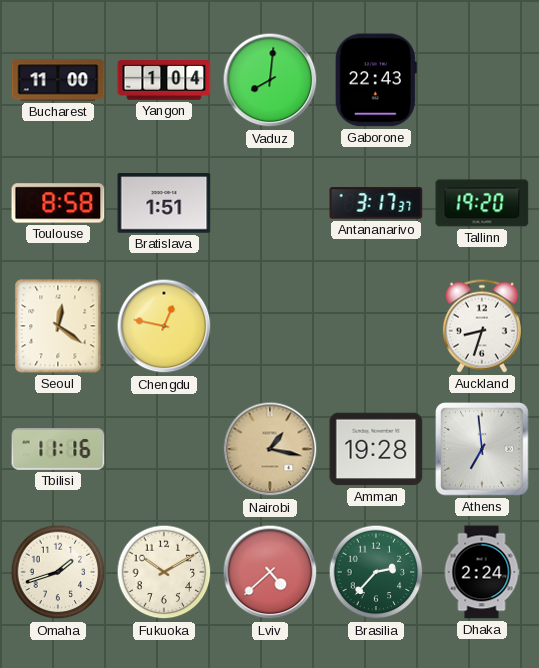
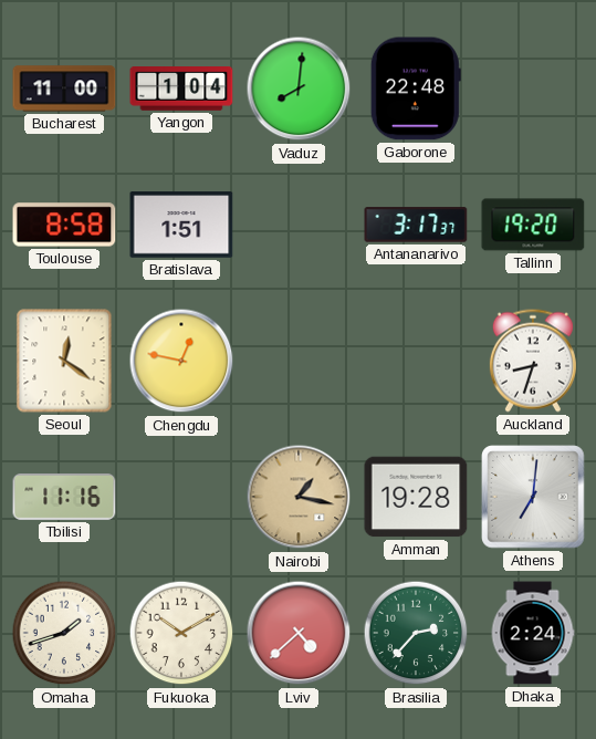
Gaborone: 22:43 -> 22:48 (416, 89)
Athens: 6:59 -> 7:01 (533, 497)
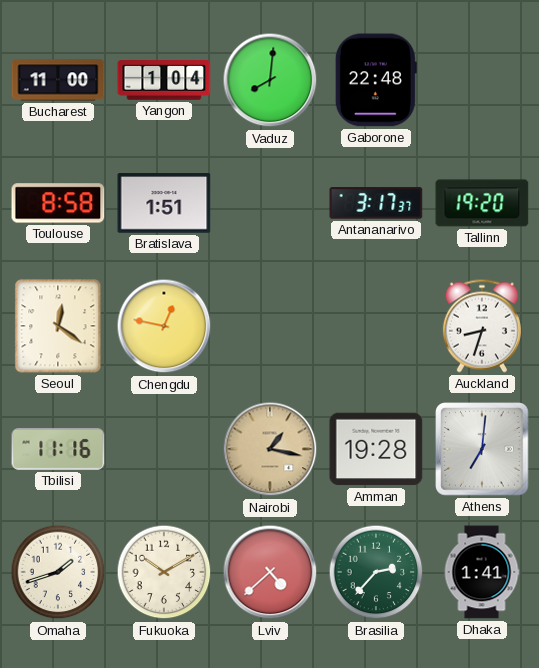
Dhaka: 2:24 -> 1:41 (482, 572)
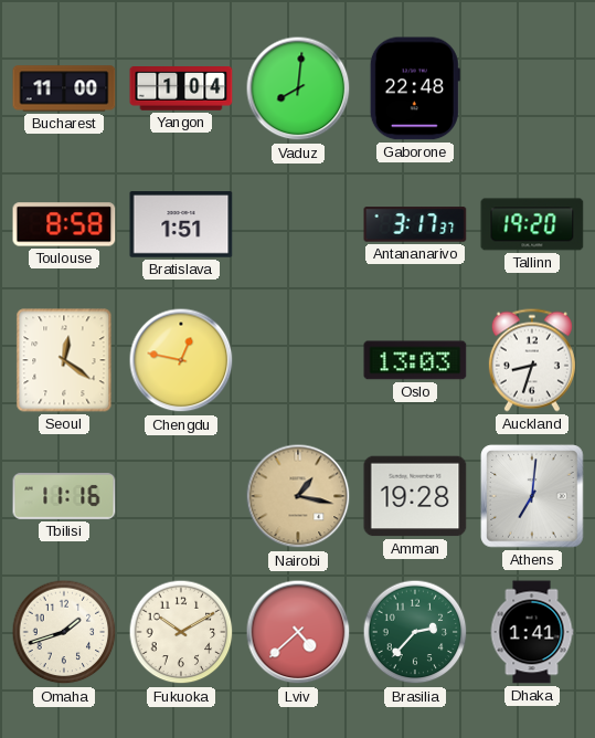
Oslo: none -> 13:03 (415, 360)
